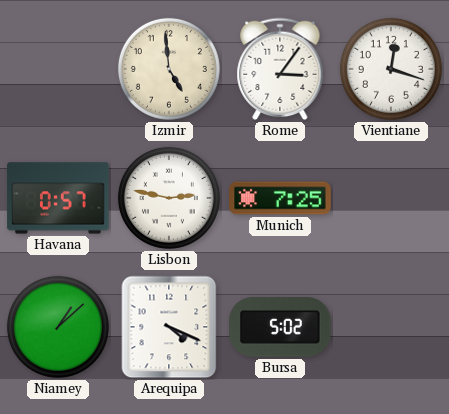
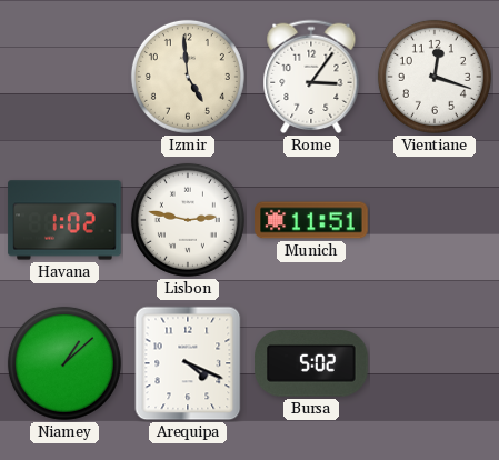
Havana: 0:57 -> 1:02 (64, 220)
Munich: 7:25 -> 11:51 (311, 220)
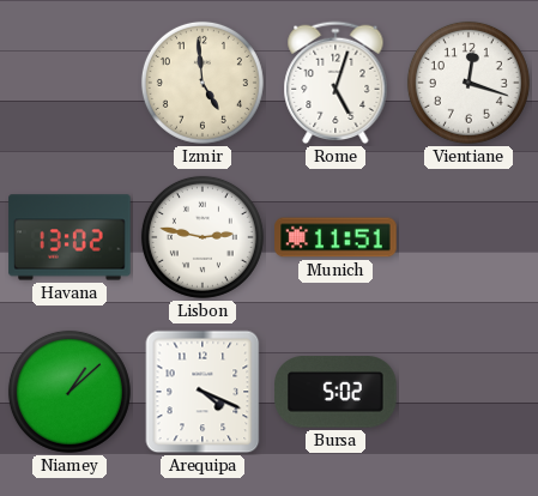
Rome: 3:06 -> 5:03 (336, 83)
Havana: 1:02 -> 13:02 (69, 237)
